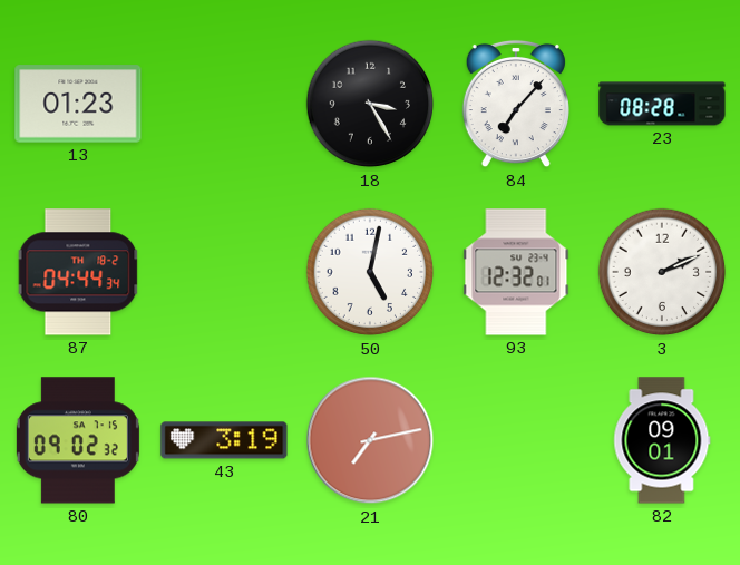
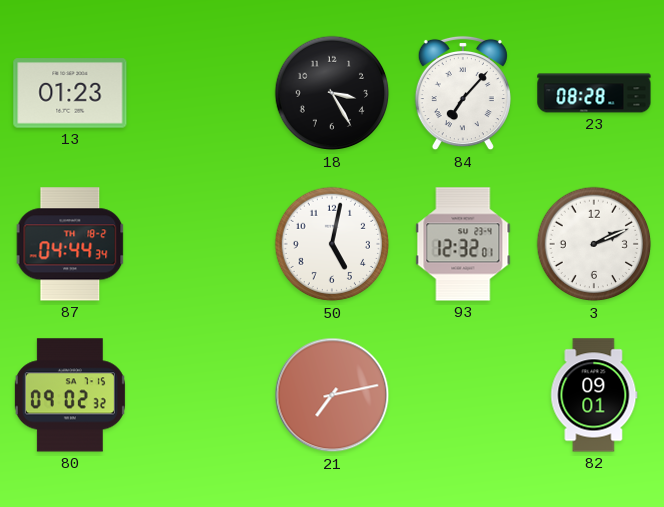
43: 3:19 -> none (224, 440)
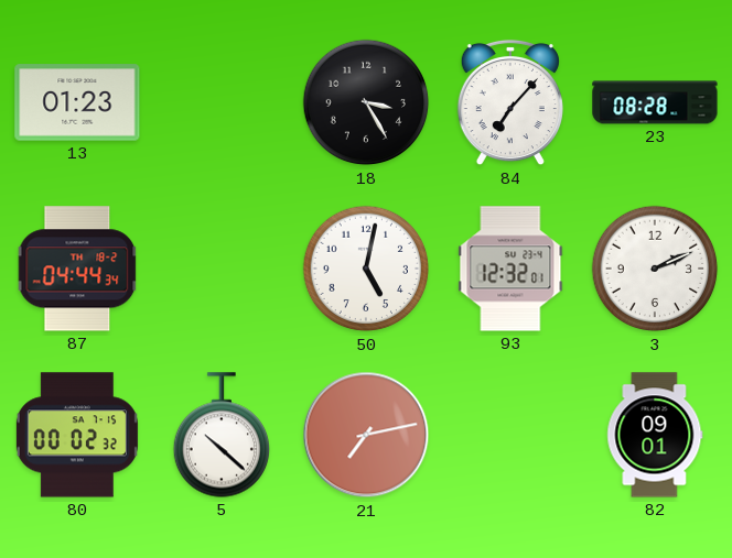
80: 09:02 -> 00:02 (77, 435)
5: none -> 10:22 (220, 435)
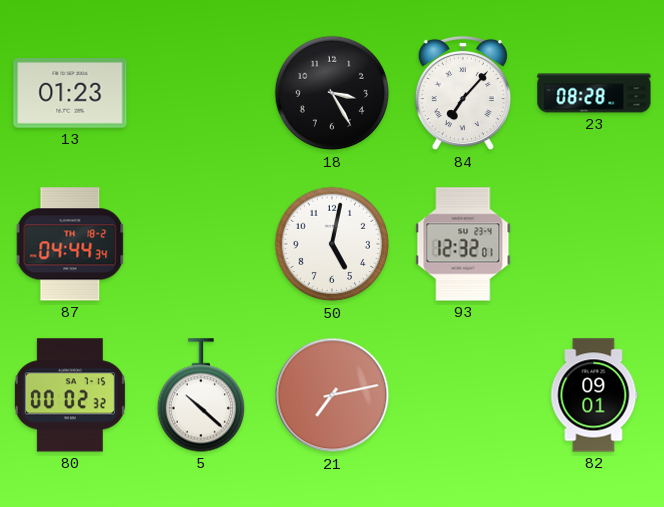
3: 2:11 -> none (655, 269)
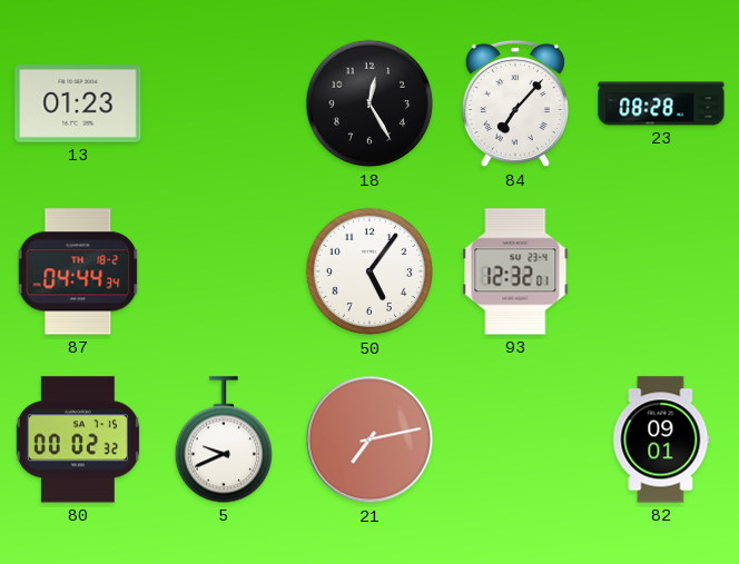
18: 3:25 -> 12:25 (369, 103)
50: 5:02 -> 5:06 (369, 271)
5: 10:22 -> 9:41 (223, 439)
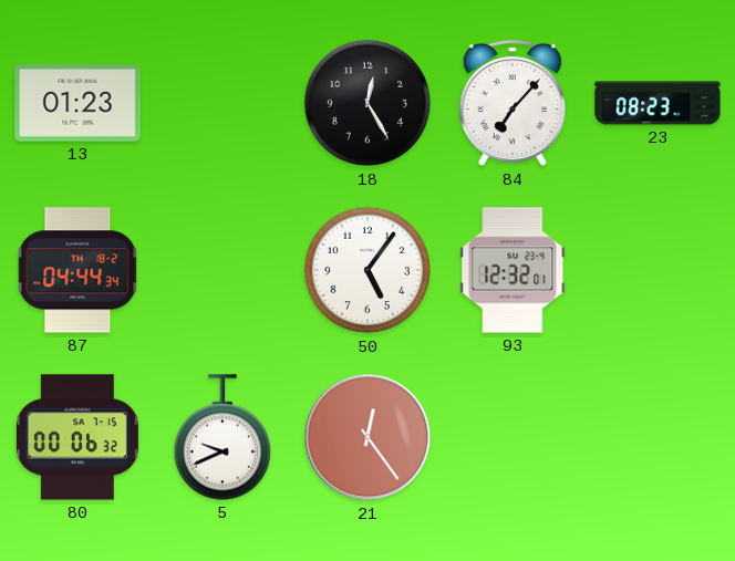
23: 08:28 -> 08:23 (658, 103)
80: 00:02 -> 00:06 (77, 437)
21: 7:13 -> 12:24 (367, 437)
82: 09:01 -> none (661, 439)
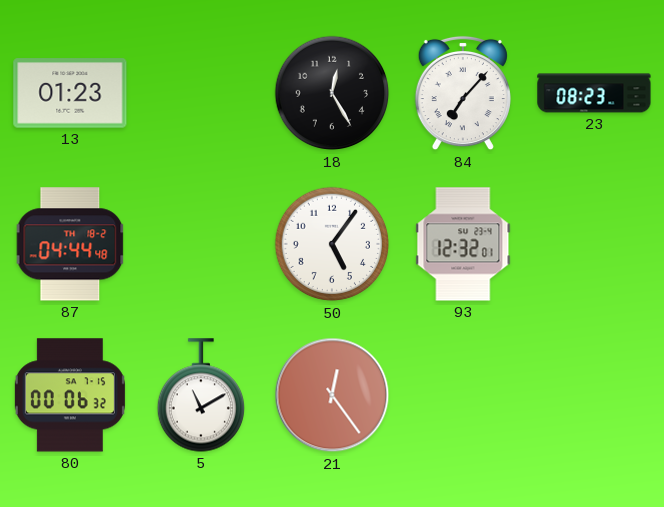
87: 04:44:34 -> 04:44:48 (70, 244)
5: 9:41 -> 11:10 (200, 395)
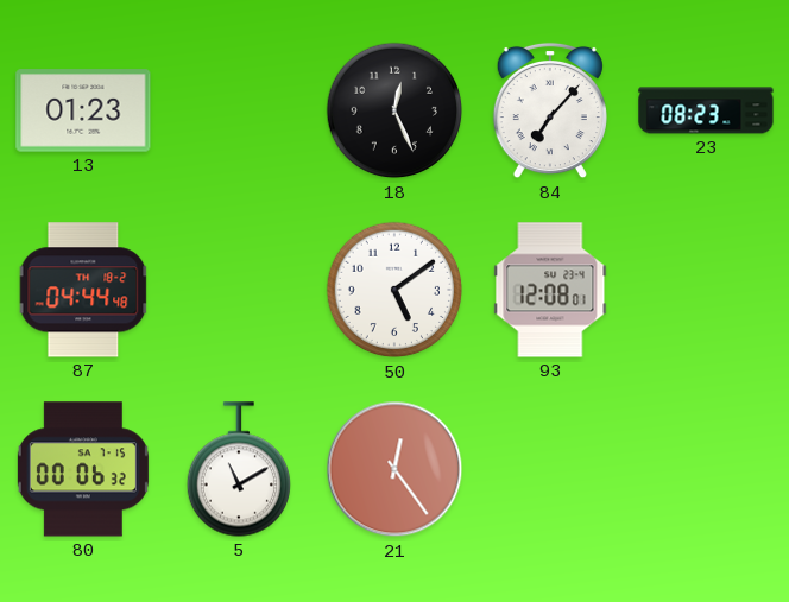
18: 12:25 -> 12:26 (394, 110)
50: 5:06 -> 5:09 (394, 290)
93: 12:32 -> 12:08 (550, 290)
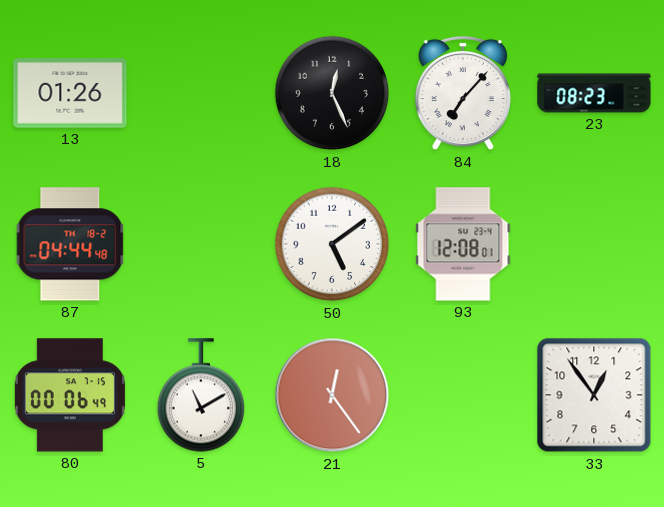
13: 01:23 -> 01:26 (70, 93)
80: 00:06:32 -> 00:06:49 (70, 395)
33: none -> 12:54 (594, 395)
